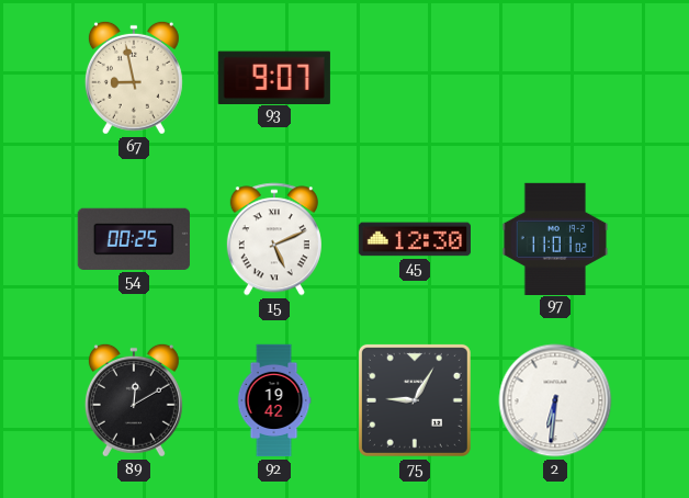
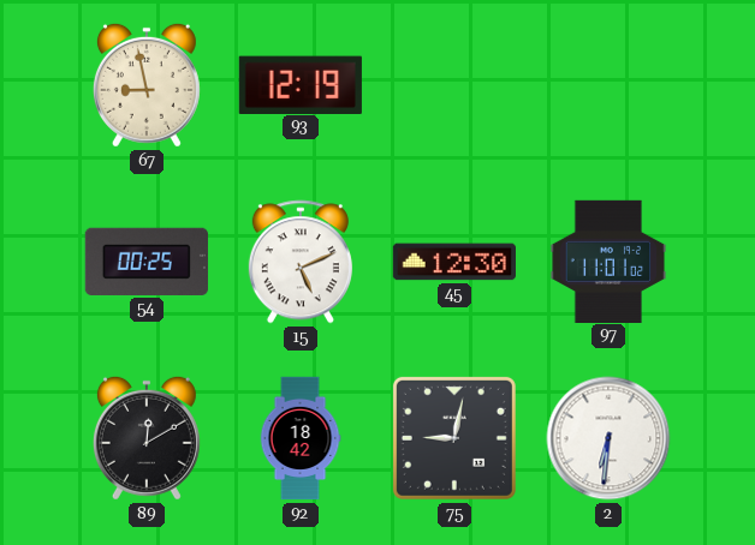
93: 9:07 -> 12:19 (301, 84)
92: 19:42 -> 18:42 (301, 438)
75: 9:05 -> 9:02 (454, 438)
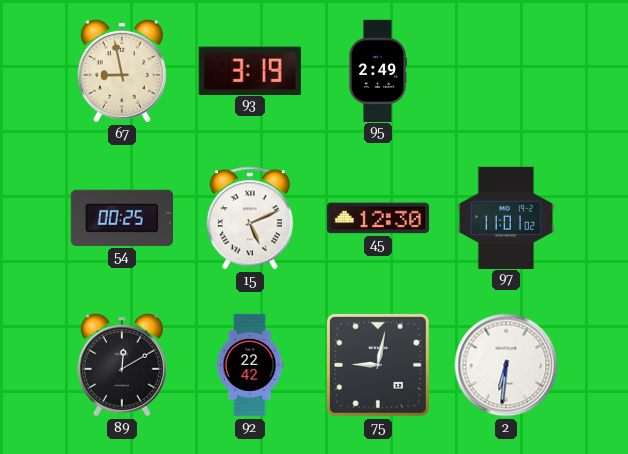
93: 12:19 -> 3:19 (250, 70)
95: none -> 2:49 (378, 70)
92: 18:42 -> 22:42 (250, 365)
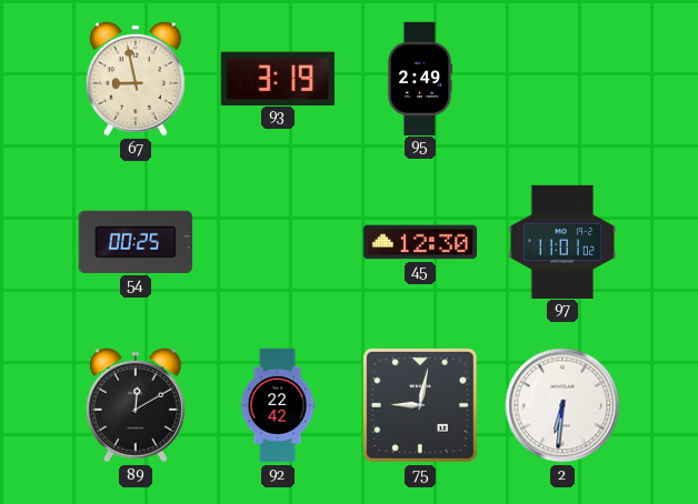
15: 5:11 -> none (250, 218)
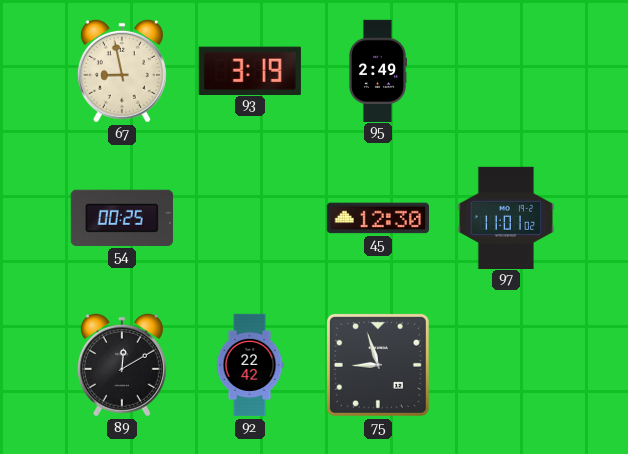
75: 9:02 -> 8:57 (378, 365)
2: 6:31 -> none (562, 405)
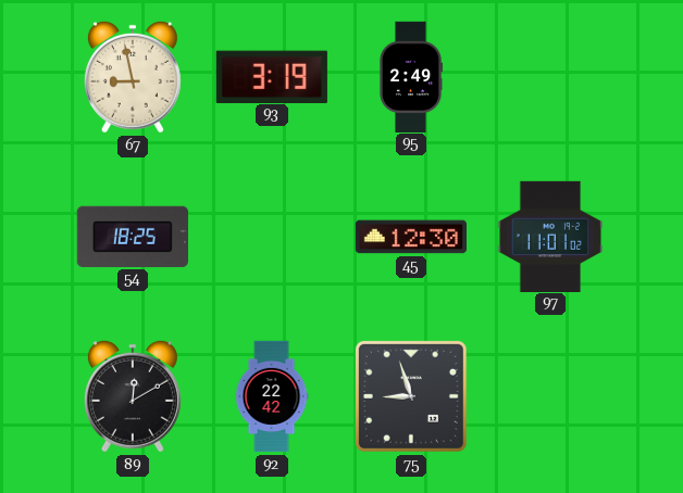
54: 00:25 -> 18:25 (133, 237)
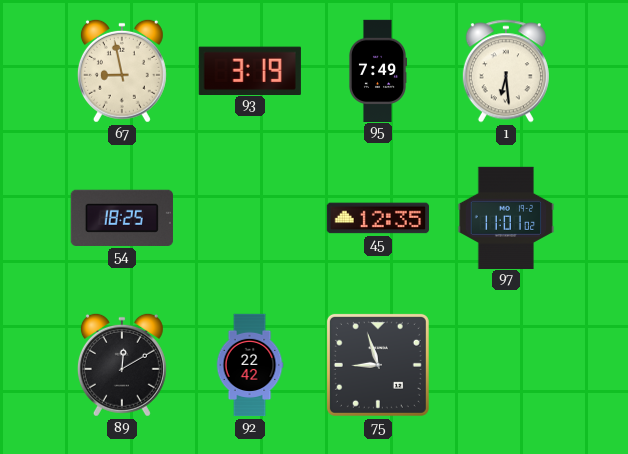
95: 2:49 -> 7:49 (378, 70)
1: none -> 6:29 (506, 71)
45: 12:30 -> 12:35 (377, 218)
